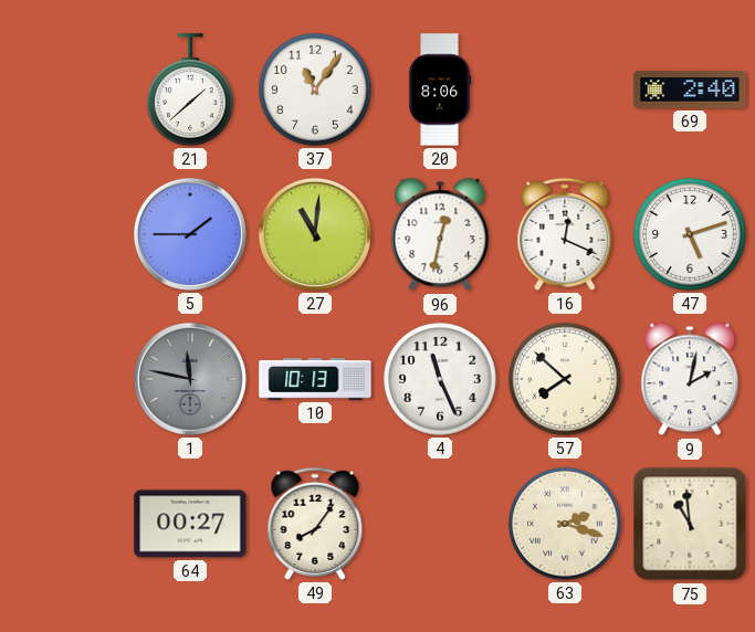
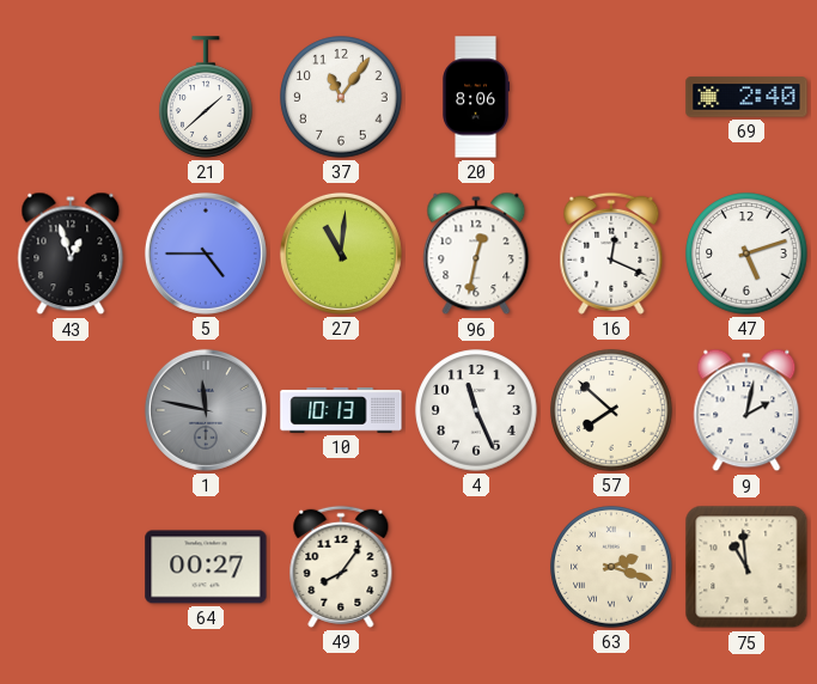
43: none -> 12:57 (71, 254)
5: 1:45 -> 4:45 (206, 254)
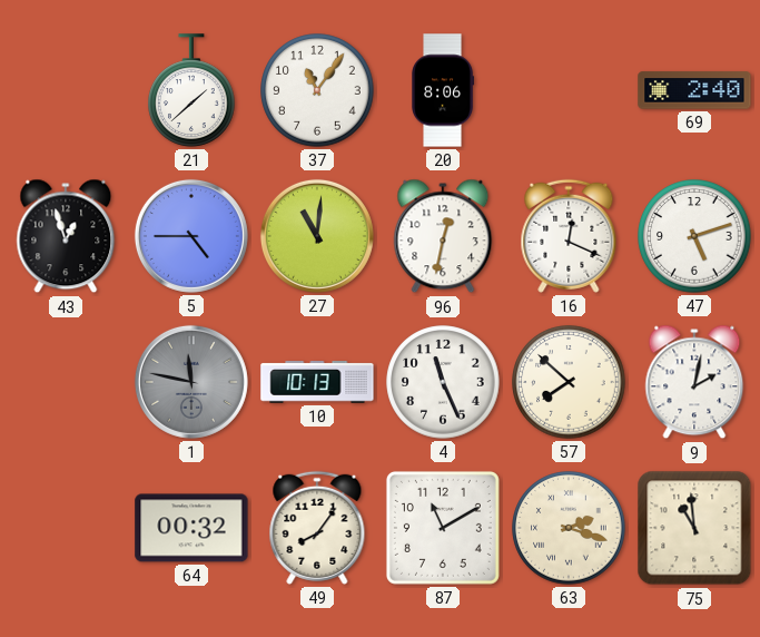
64: 00:27 -> 00:32 (191, 528)
87: none -> 11:10 (443, 528)
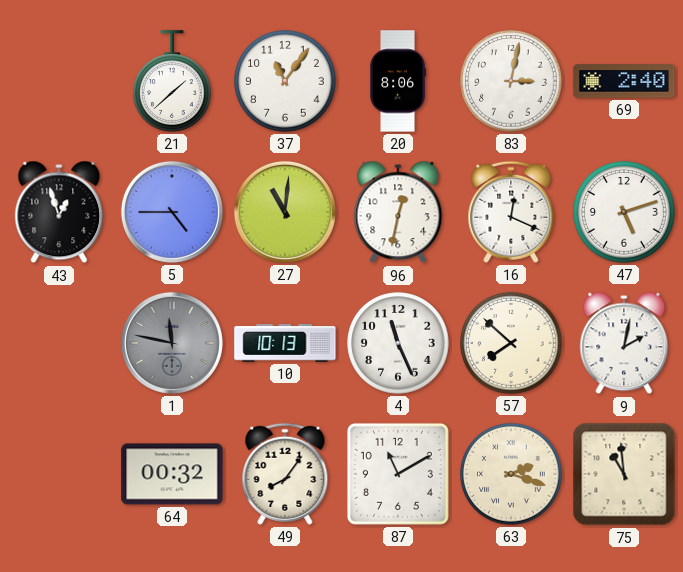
83: none -> 3:02 (511, 81)
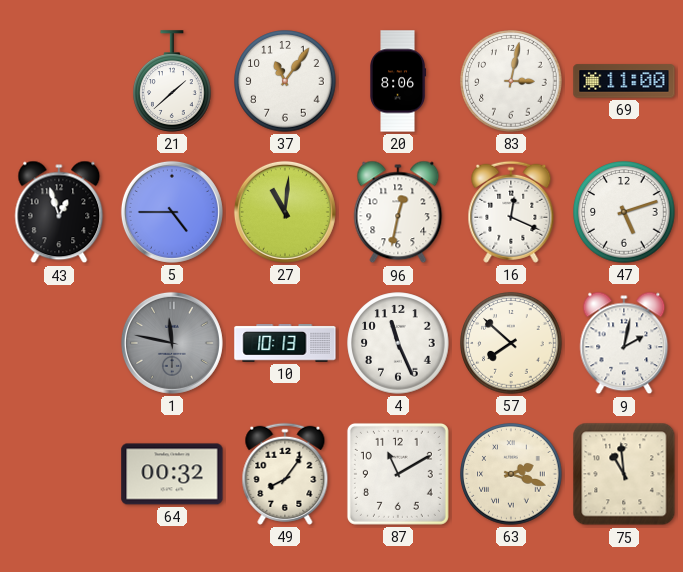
69: 2:40 -> 11:00 (624, 81)
